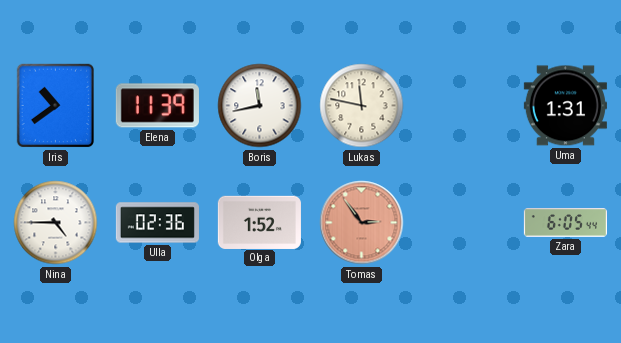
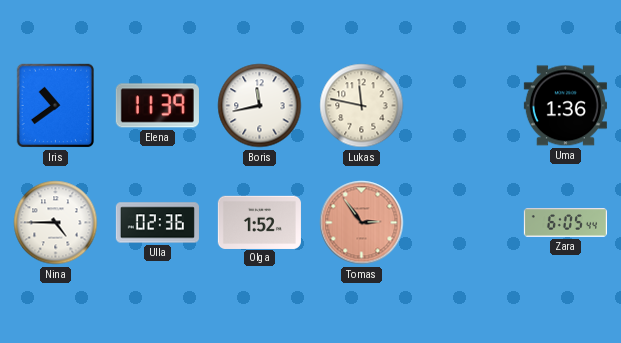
Uma: 1:31 -> 1:36 (565, 106)
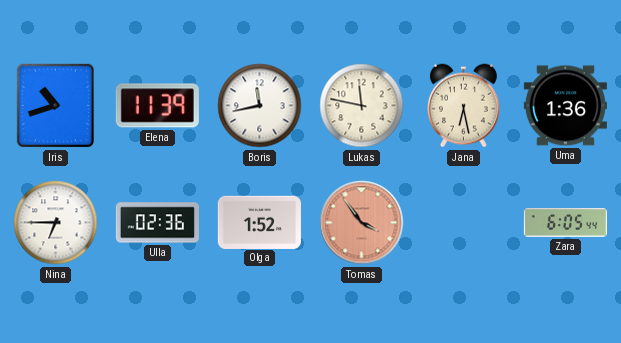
Iris: 10:39 -> 10:42 (55, 106)
Jana: none -> 6:28 (463, 106)
Nina: 4:45 -> 6:45 (56, 223)
Tomas: 2:54 -> 3:54 (362, 223)
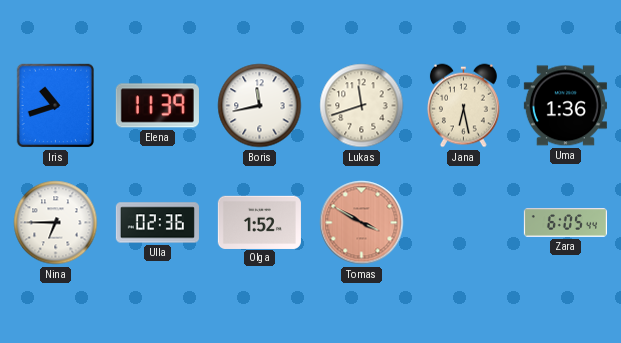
Lukas: 11:47 -> 11:42 (362, 106)
Tomas: 3:54 -> 3:50 (362, 223)
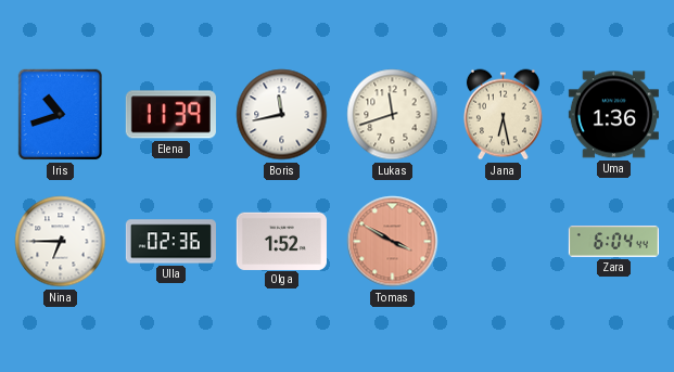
Zara: 6:05 -> 6:04 (613, 242)
